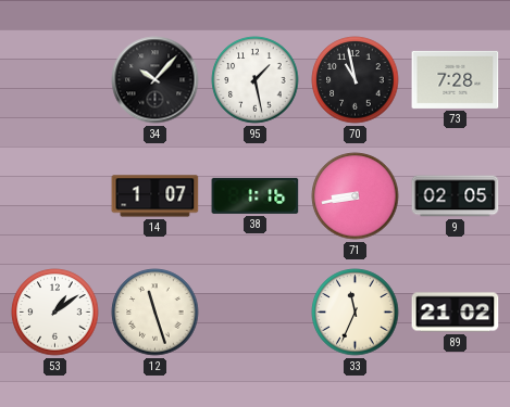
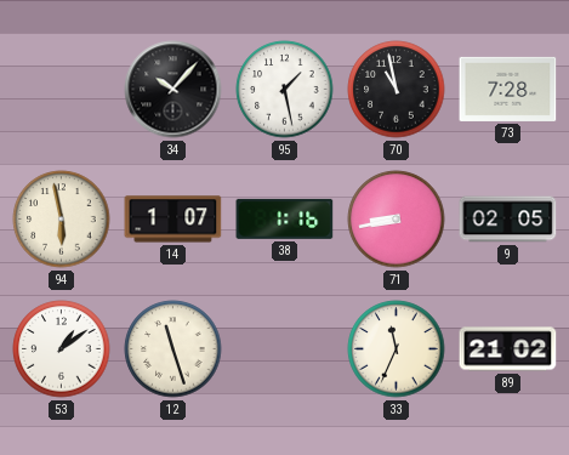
94: none -> 5:58 (62, 220)
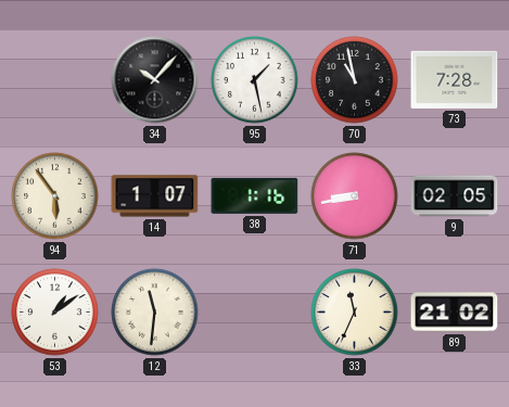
94: 5:58 -> 5:54 (55, 196)
12: 11:27 -> 11:31 (155, 313)
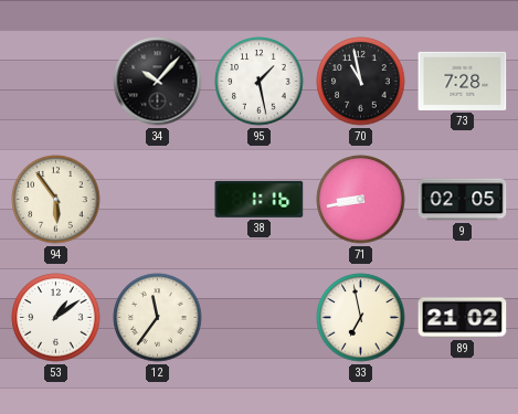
14: 1:07 -> none (155, 196)
12: 11:31 -> 11:36 (158, 318)
33: 11:34 -> 6:58 (361, 318)
